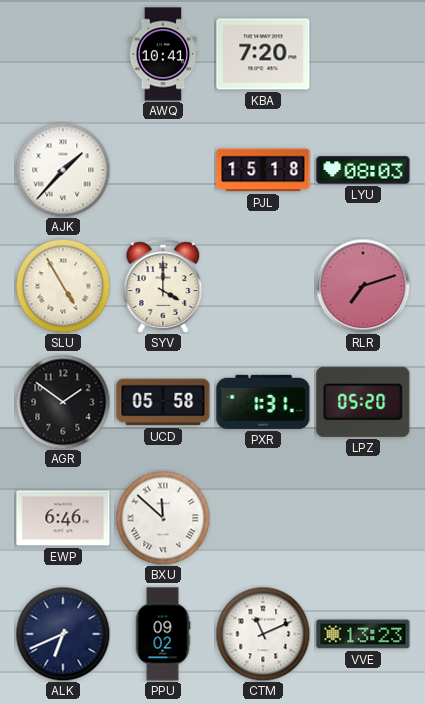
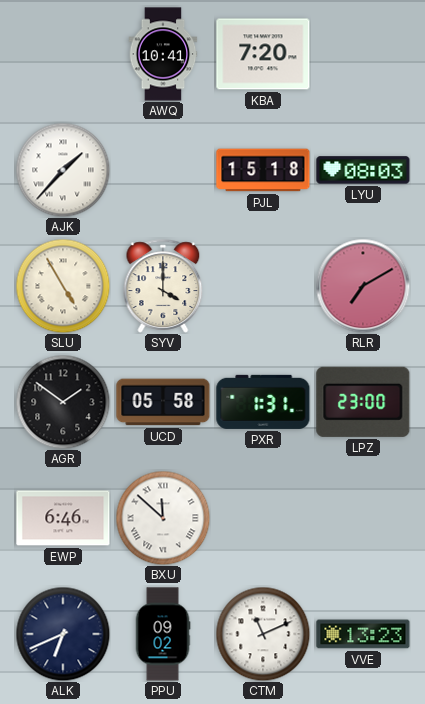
RLR: 7:12 -> 7:10 (363, 286)
LPZ: 05:20 -> 23:00 (363, 402)
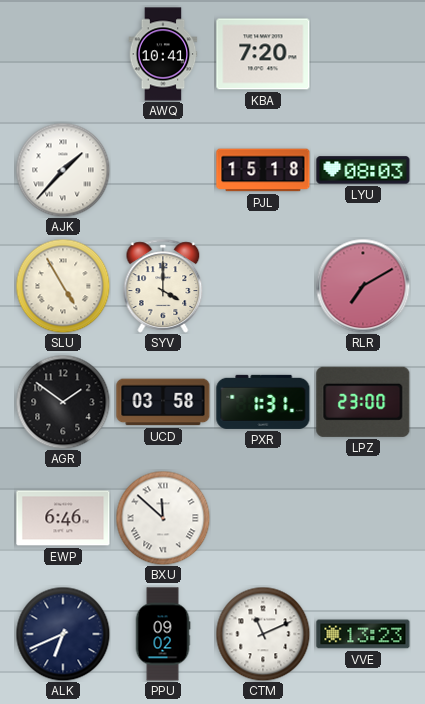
UCD: 05:58 -> 03:58 (163, 402)
